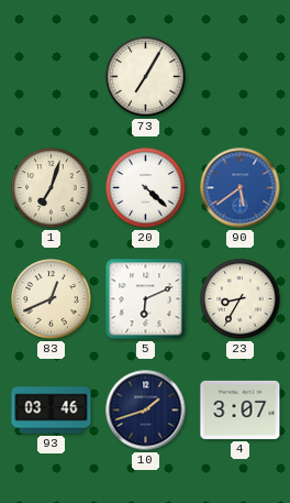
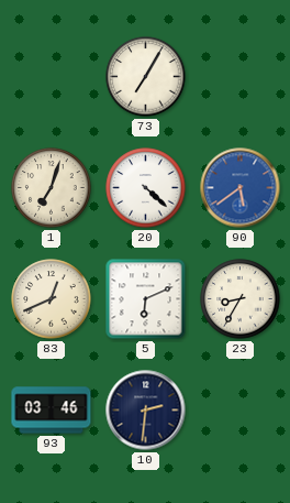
10: 1:42 -> 2:31 (146, 411)
4: 3:07 -> none (241, 409)
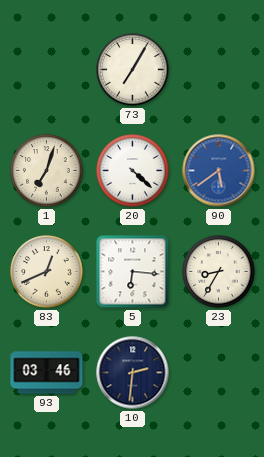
5: 6:11 -> 6:16 (133, 272)
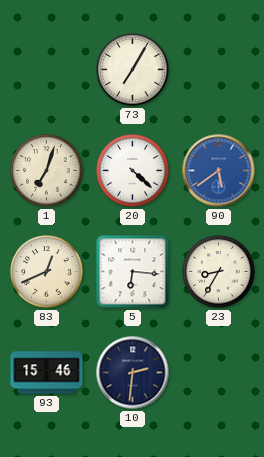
93: 03:46 -> 15:46 (47, 373)
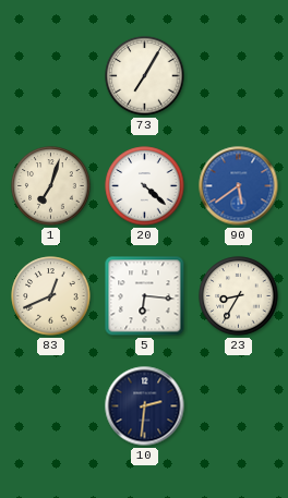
93: 15:46 -> none (47, 373)
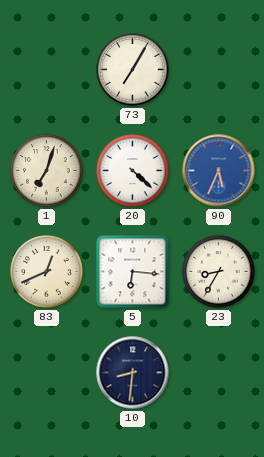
90: 5:39 -> 5:34 (219, 171)
10: 2:31 -> 8:31 (133, 373)
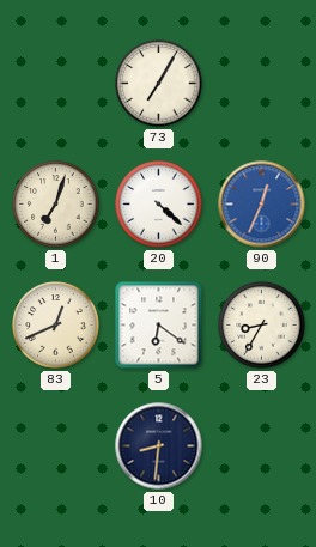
90: 5:34 -> 12:34 (262, 205)
5: 6:16 -> 6:21 (159, 326)
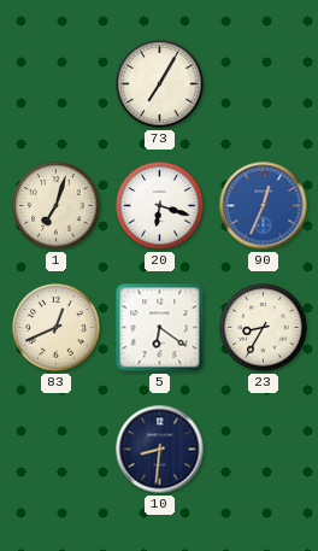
20: 4:22 -> 6:18 (160, 206)
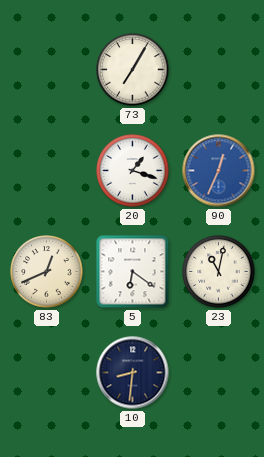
1: 7:03 -> none (57, 206)
20: 6:18 -> 1:18 (133, 171)
23: 8:35 -> 11:02 (219, 272)
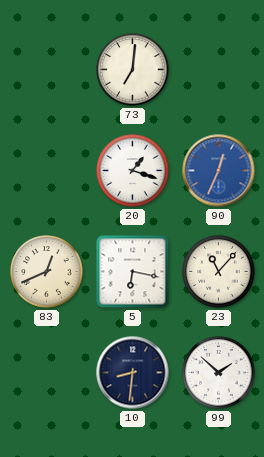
73: 7:05 -> 7:01 (133, 70)
5: 6:21 -> 6:17 (133, 272)
23: 11:02 -> 11:07 (219, 272)
99: none -> 1:52 (219, 373)
